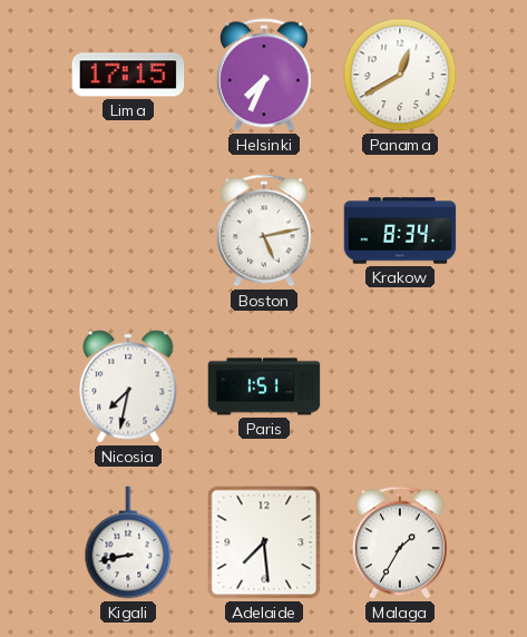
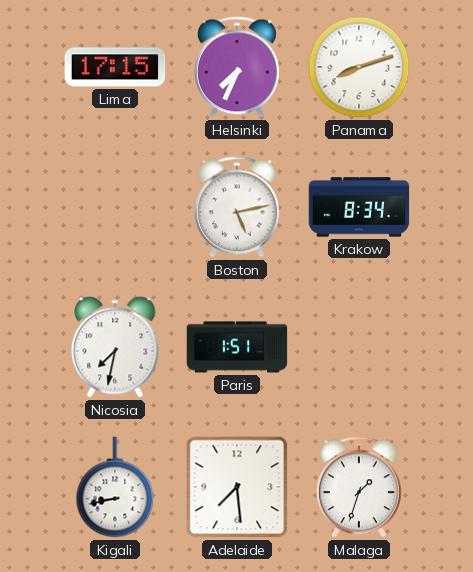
Panama: 12:40 -> 8:12 (359, 67)
Malaga: 1:35 -> 1:33 (359, 487)
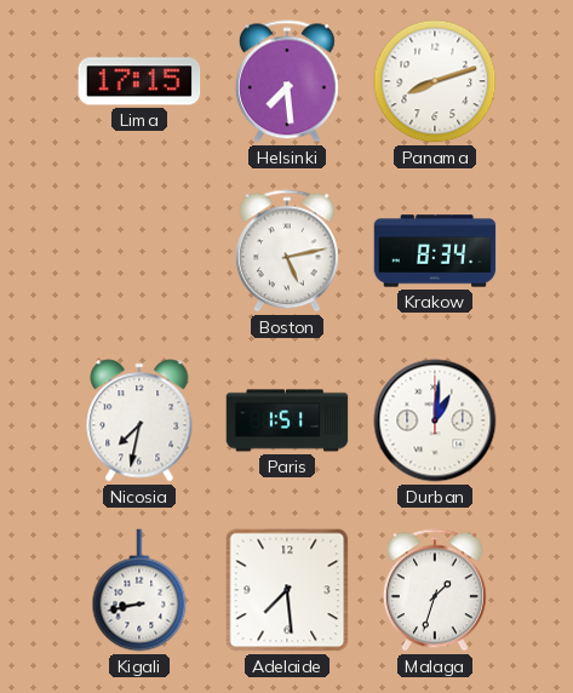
Helsinki: 7:34 -> 7:29 (287, 81)
Durban: none -> 1:01 (435, 420)
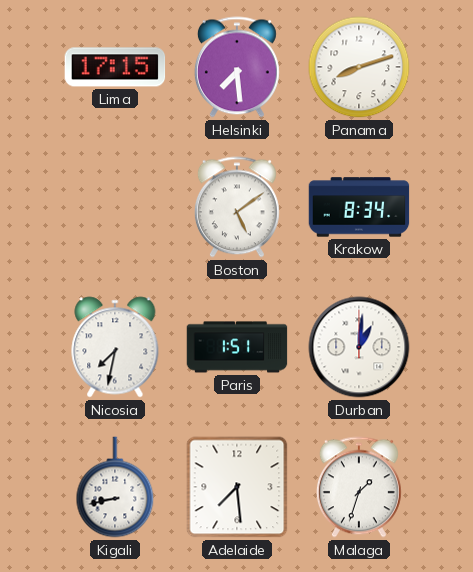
Boston: 5:13 -> 5:09 (237, 207)
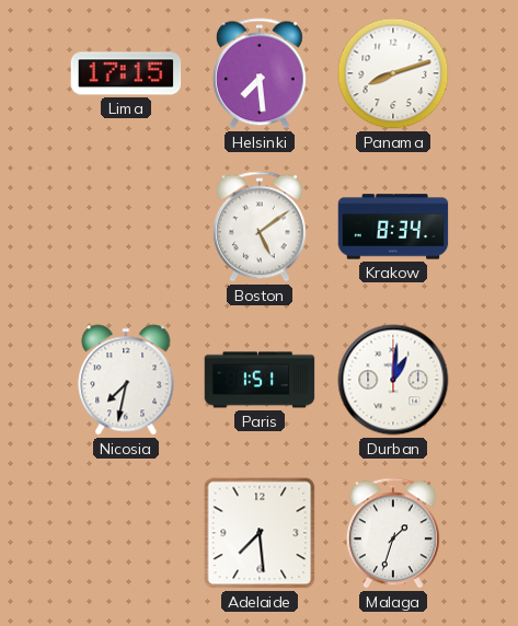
Kigali: 8:43 -> none (115, 487)
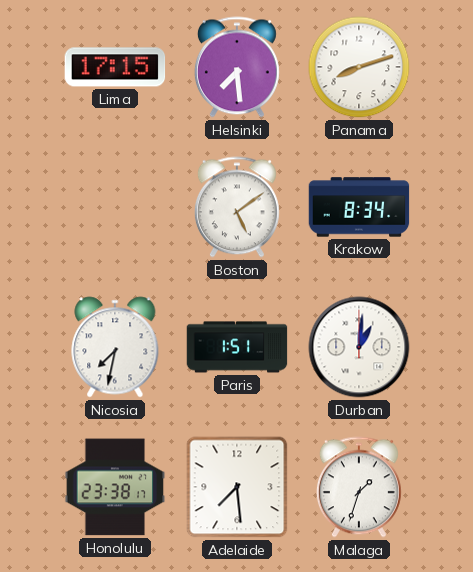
Honolulu: none -> 23:38 (115, 487)
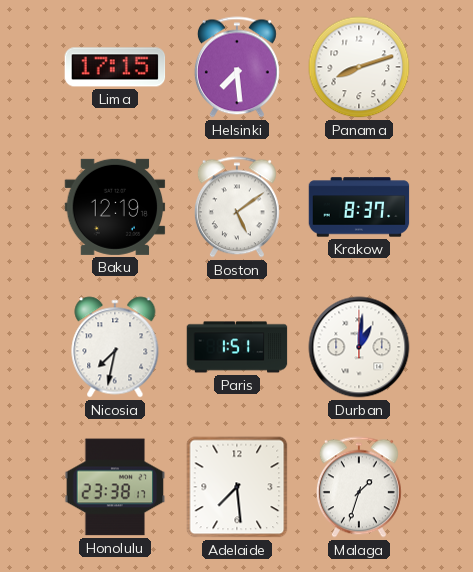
Baku: none -> 12:19 (115, 207)
Krakow: 8:34 -> 8:37 (359, 207)
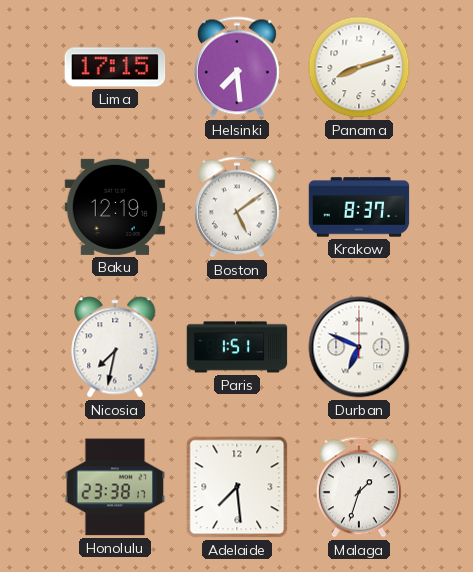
Durban: 1:01 -> 6:49 (359, 347)
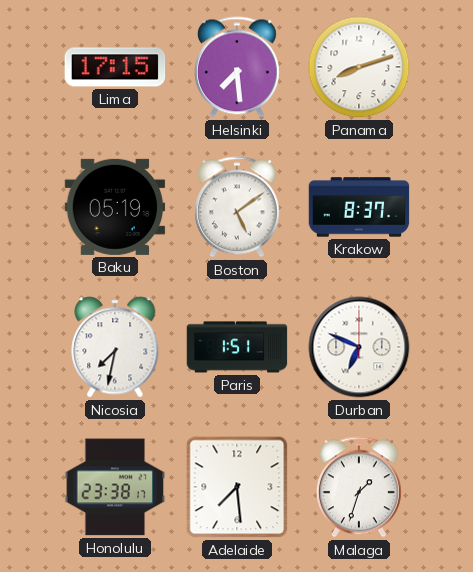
Baku: 12:19 -> 05:19 (115, 207)
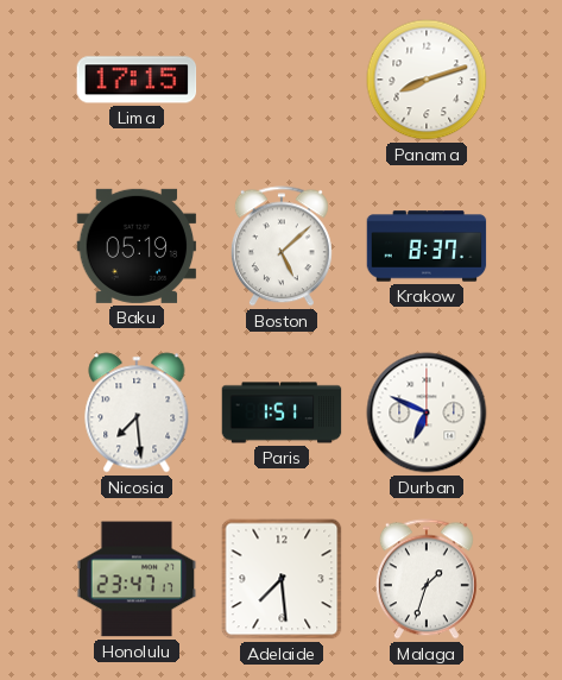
Helsinki: 7:29 -> none (237, 67)
Boston: 5:09 -> 5:08 (282, 246)
Nicosia: 7:32 -> 7:29 (137, 413)
Honolulu: 23:38 -> 23:47 (137, 579)
